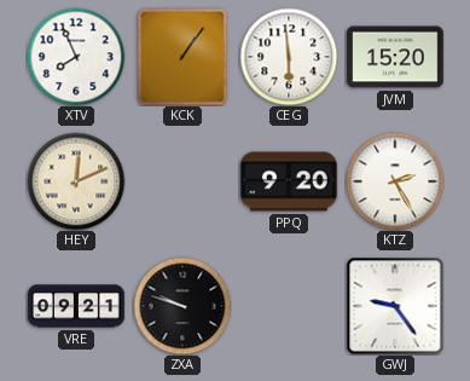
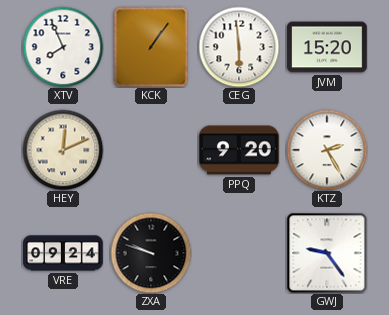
VRE: 09:21 -> 09:24 (63, 253)
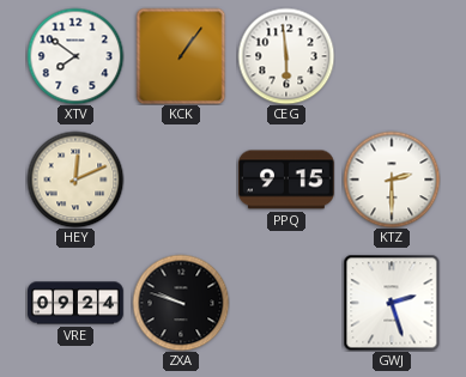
XTV: 7:56 -> 7:51 (75, 56)
JVM: 15:20 -> none (327, 47)
PPQ: 9:20 -> 9:15 (288, 180)
KTZ: 2:25 -> 2:30 (392, 180)
GWJ: 9:24 -> 2:27 (392, 303)
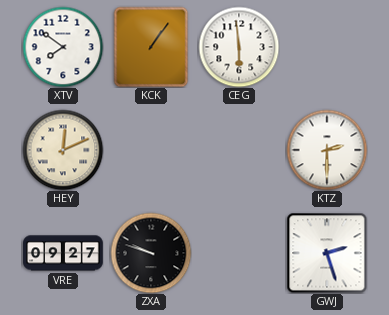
PPQ: 9:15 -> none (288, 180)
VRE: 09:24 -> 09:27 (63, 253)
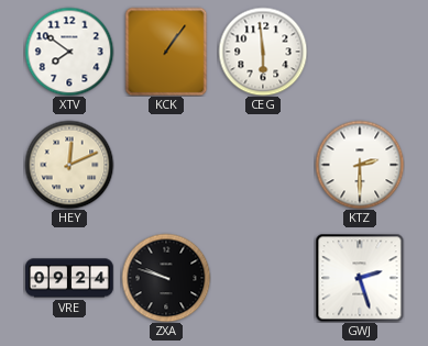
VRE: 09:27 -> 09:24 (69, 278)
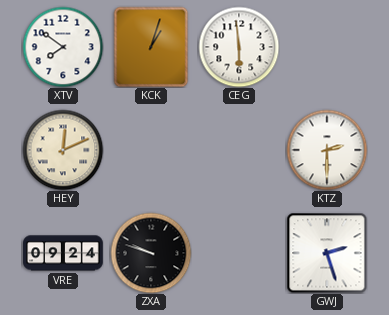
KCK: 1:06 -> 1:03 (151, 47)
